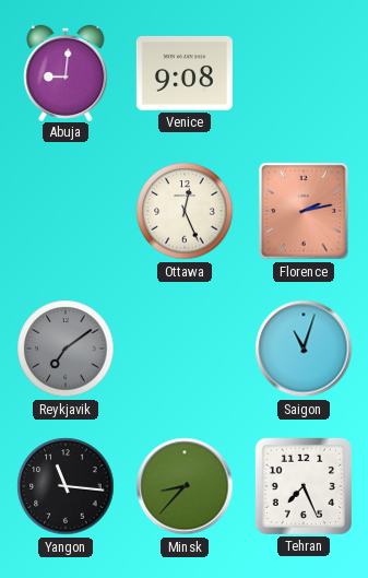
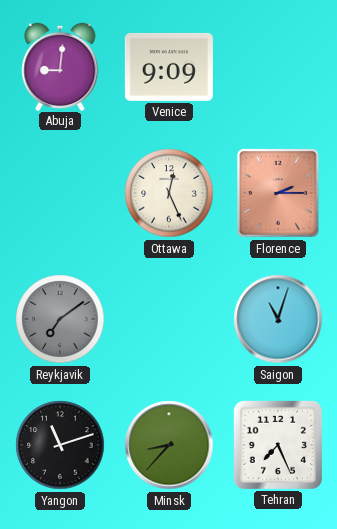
Venice: 9:08 -> 9:09 (169, 67)
Florence: 2:13 -> 2:15 (278, 193)
Yangon: 11:16 -> 11:12 (60, 445)
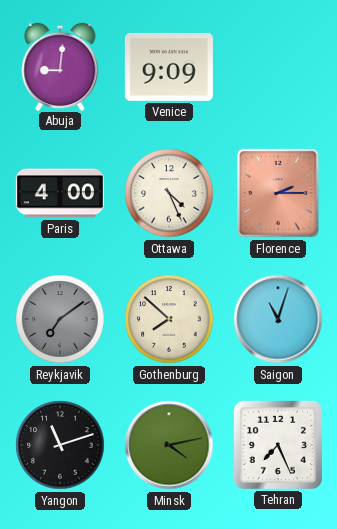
Paris: none -> 4:00 (60, 193)
Ottawa: 12:26 -> 4:26 (169, 193)
Gothenburg: none -> 7:52 (169, 319)
Minsk: 8:37 -> 4:13 (169, 445)
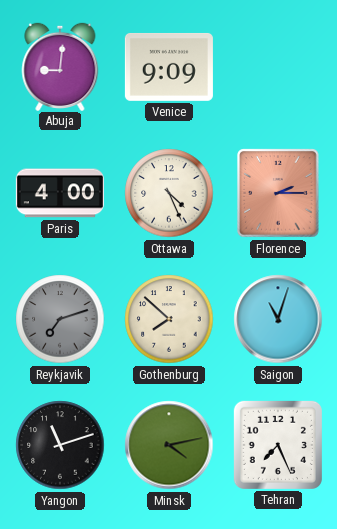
Reykjavik: 7:09 -> 7:12 (60, 319)
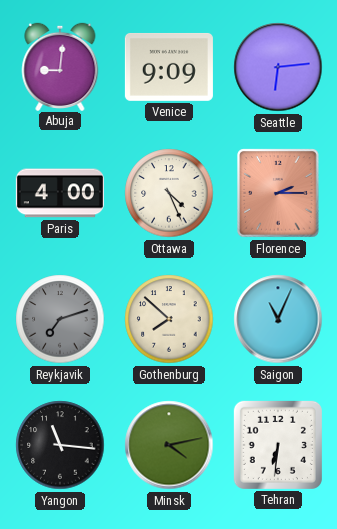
Seattle: none -> 6:14 (278, 67)
Saigon: 11:03 -> 11:04 (278, 319)
Yangon: 11:12 -> 11:16 (60, 445)
Tehran: 7:26 -> 6:31 (278, 445)
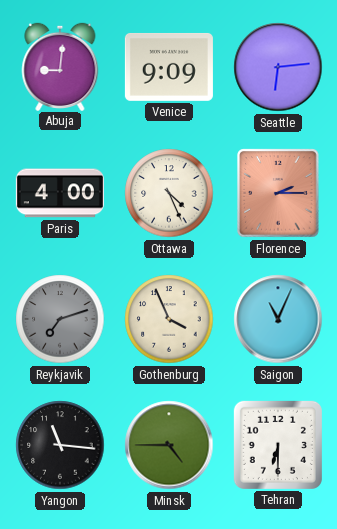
Gothenburg: 7:52 -> 3:56 (169, 319)
Minsk: 4:13 -> 4:45 (169, 445)
Tehran: 6:31 -> 6:30 (278, 445)
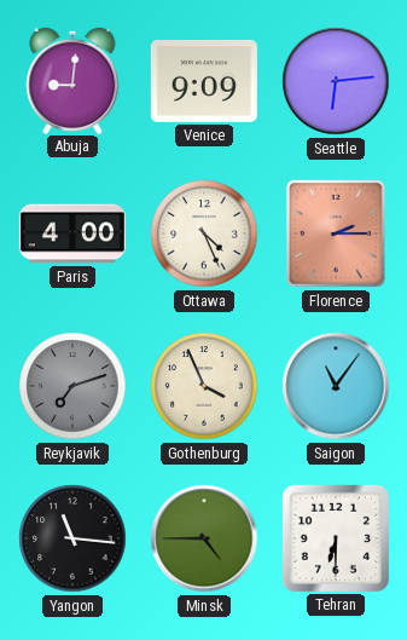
Saigon: 11:04 -> 11:06 (336, 386)
